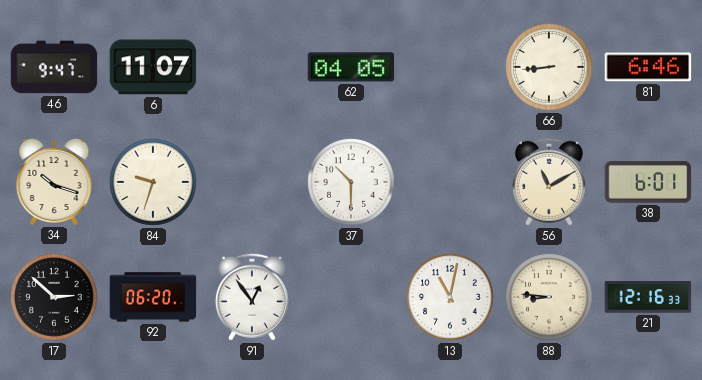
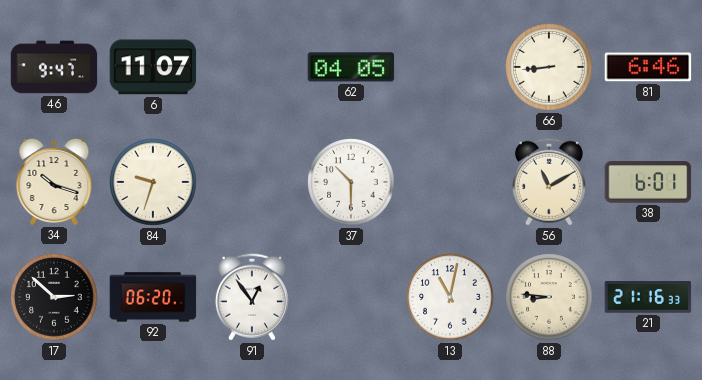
21: 12:16 -> 21:16 (648, 297)
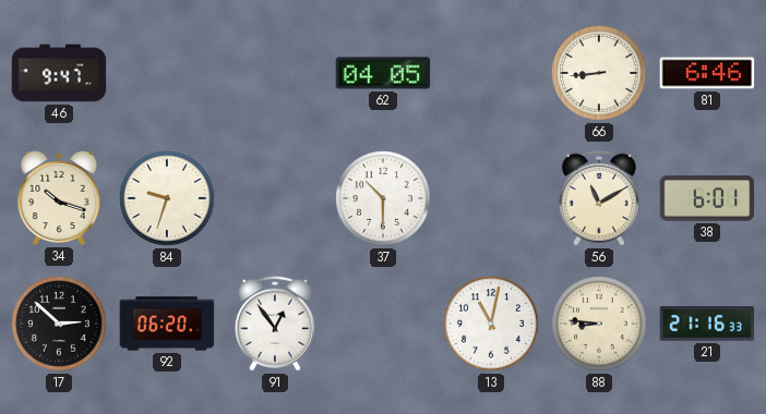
6: 11:07 -> none (153, 67)
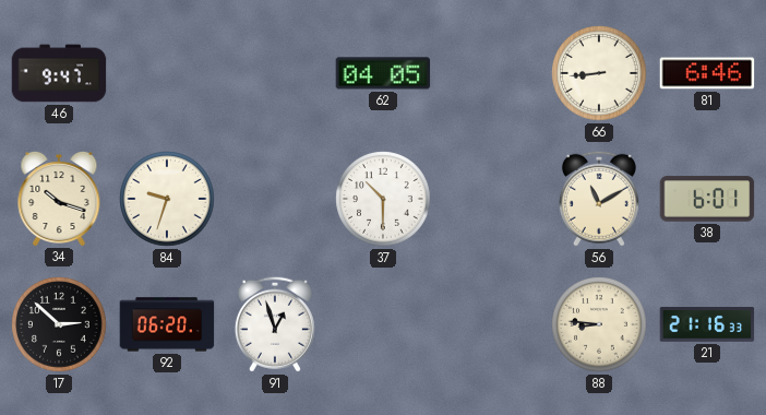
91: 12:54 -> 12:57 (275, 324)
13: 11:02 -> none (491, 324)
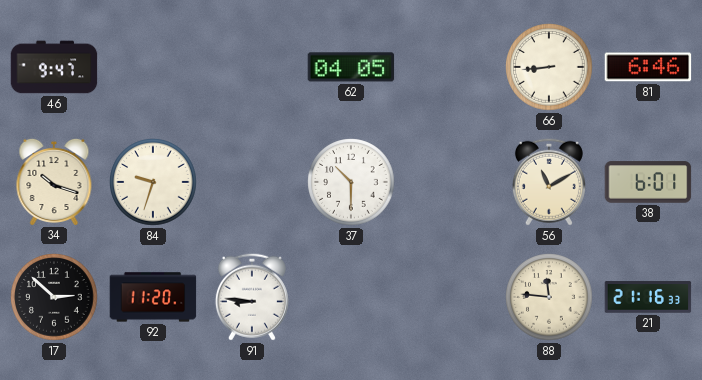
92: 06:20 -> 11:20 (153, 297)
91: 12:57 -> 8:46 (252, 297)
88: 8:46 -> 11:46 (549, 297)
